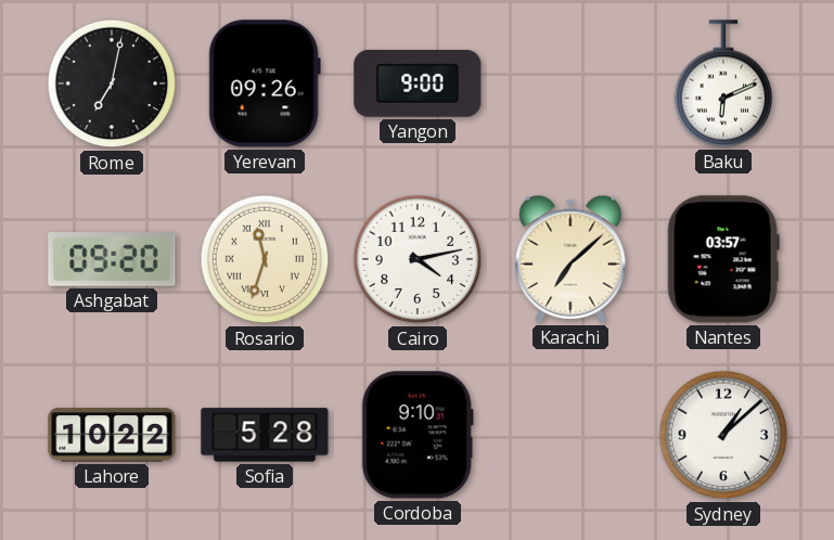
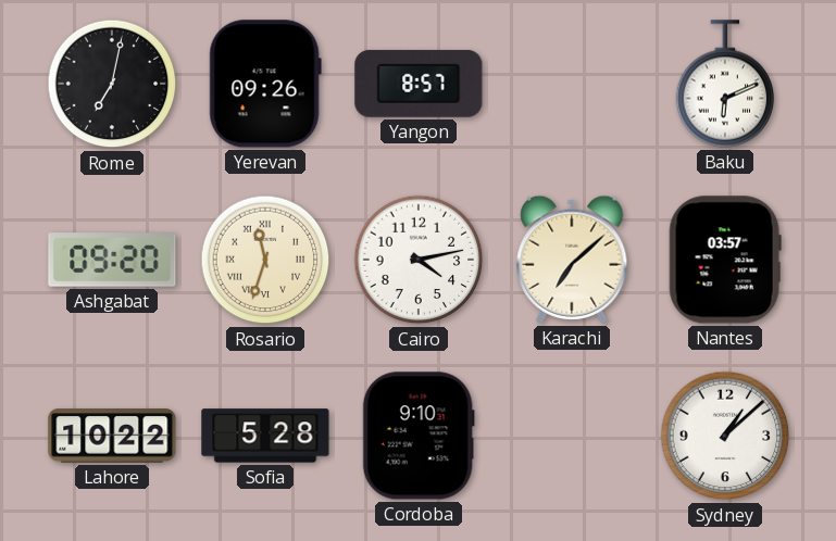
Yangon: 9:00 -> 8:57 (419, 84)
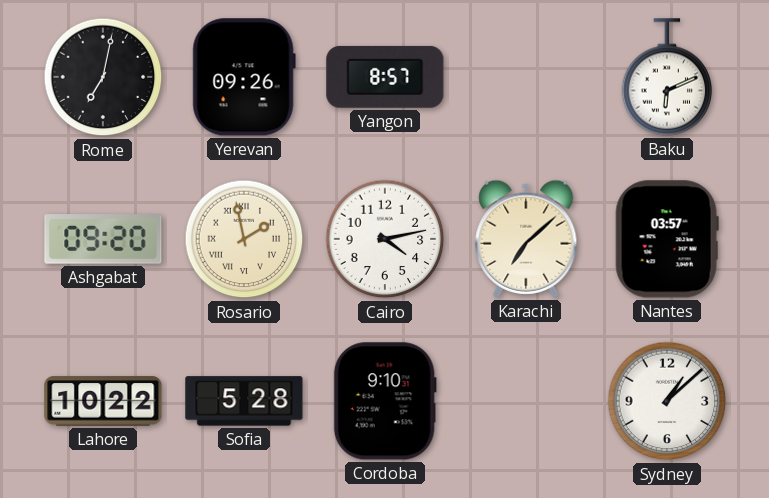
Rosario: 11:33 -> 1:58 (244, 239)
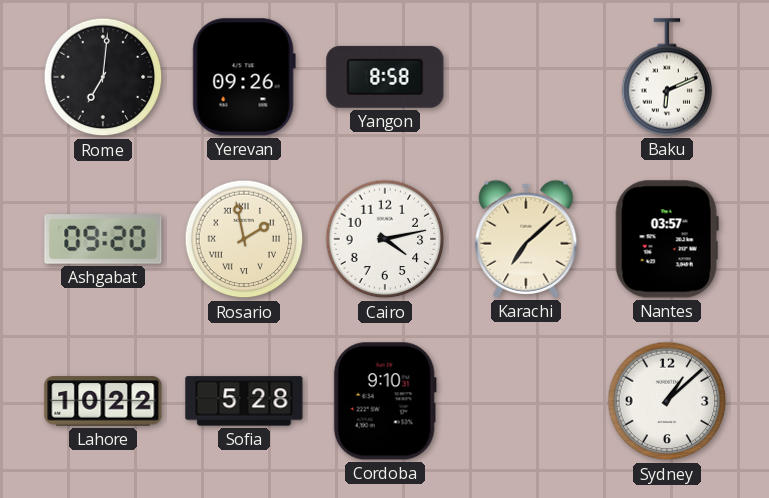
Rome: 7:02 -> 7:01 (103, 77)
Yangon: 8:57 -> 8:58 (385, 77)
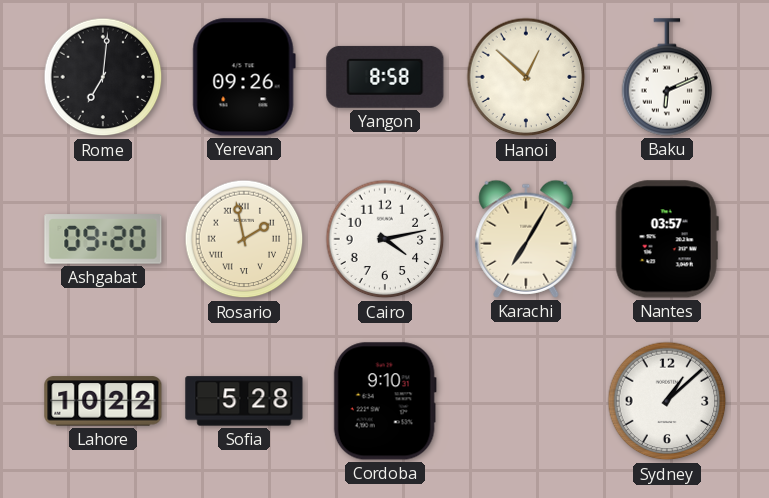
Hanoi: none -> 12:52 (526, 77)
Karachi: 7:08 -> 7:05 (526, 239)
